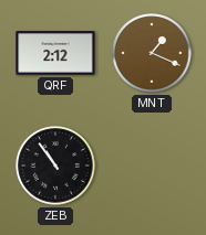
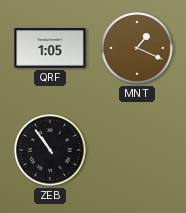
QRF: 2:12 -> 1:05 (50, 48)
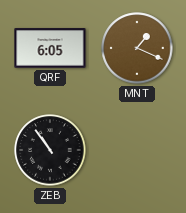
QRF: 1:05 -> 6:05 (50, 48)
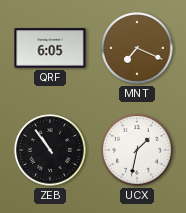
MNT: 1:19 -> 7:19 (137, 48)
UCX: none -> 1:32 (137, 150)
